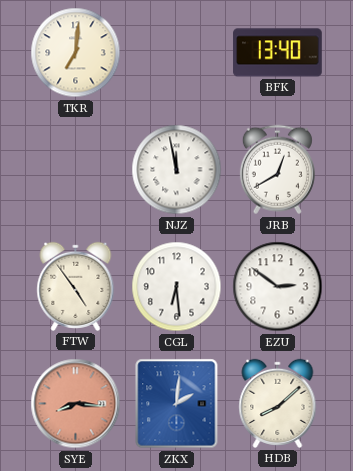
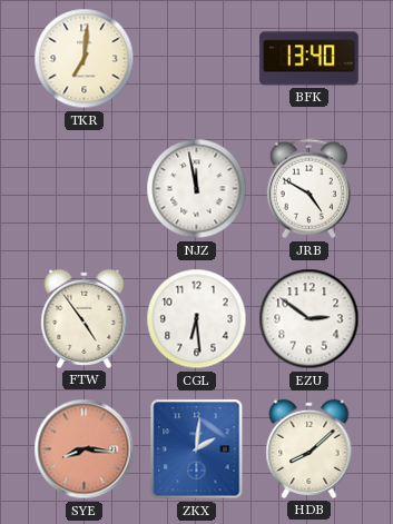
JRB: 12:40 -> 4:50 (308, 189)
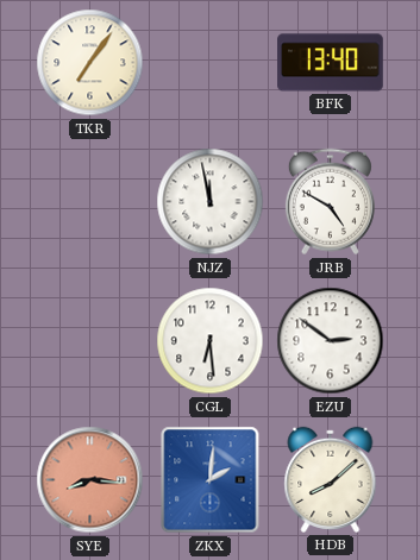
TKR: 7:01 -> 7:06 (90, 63)
FTW: 4:54 -> none (85, 318)
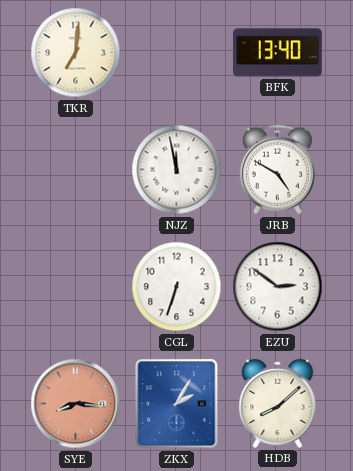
TKR: 7:06 -> 7:01 (76, 53)
CGL: 6:29 -> 6:33 (177, 287)
ZKX: 2:01 -> 2:05 (177, 404)
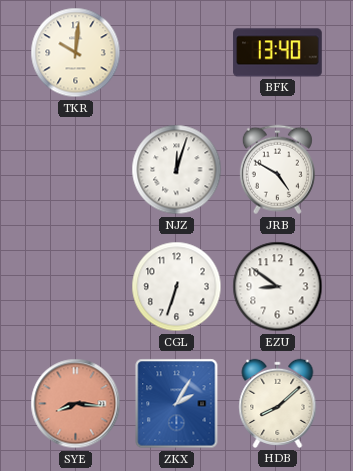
TKR: 7:01 -> 10:01 (76, 53)
NJZ: 11:58 -> 12:03 (177, 170)
EZU: 2:51 -> 8:51 (278, 287)
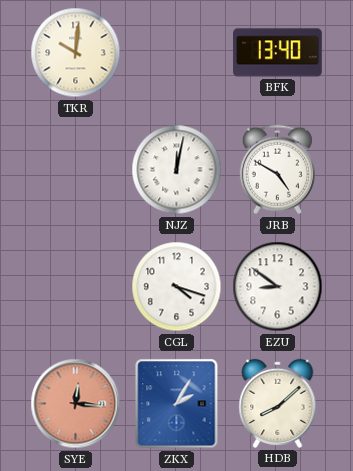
NJZ: 12:03 -> 12:02 (177, 170)
CGL: 6:33 -> 4:18 (177, 287)
SYE: 8:16 -> 12:16 (76, 404)
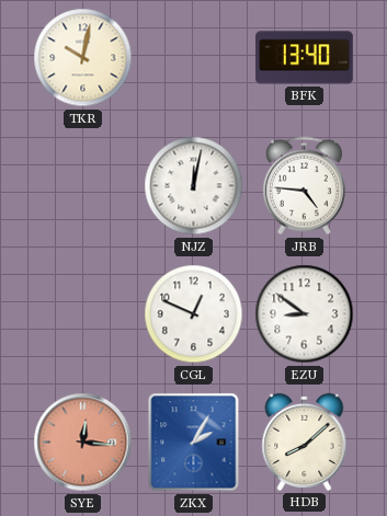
TKR: 10:01 -> 10:02 (83, 58)
JRB: 4:50 -> 4:46 (304, 186)
CGL: 4:18 -> 12:49 (194, 314)
